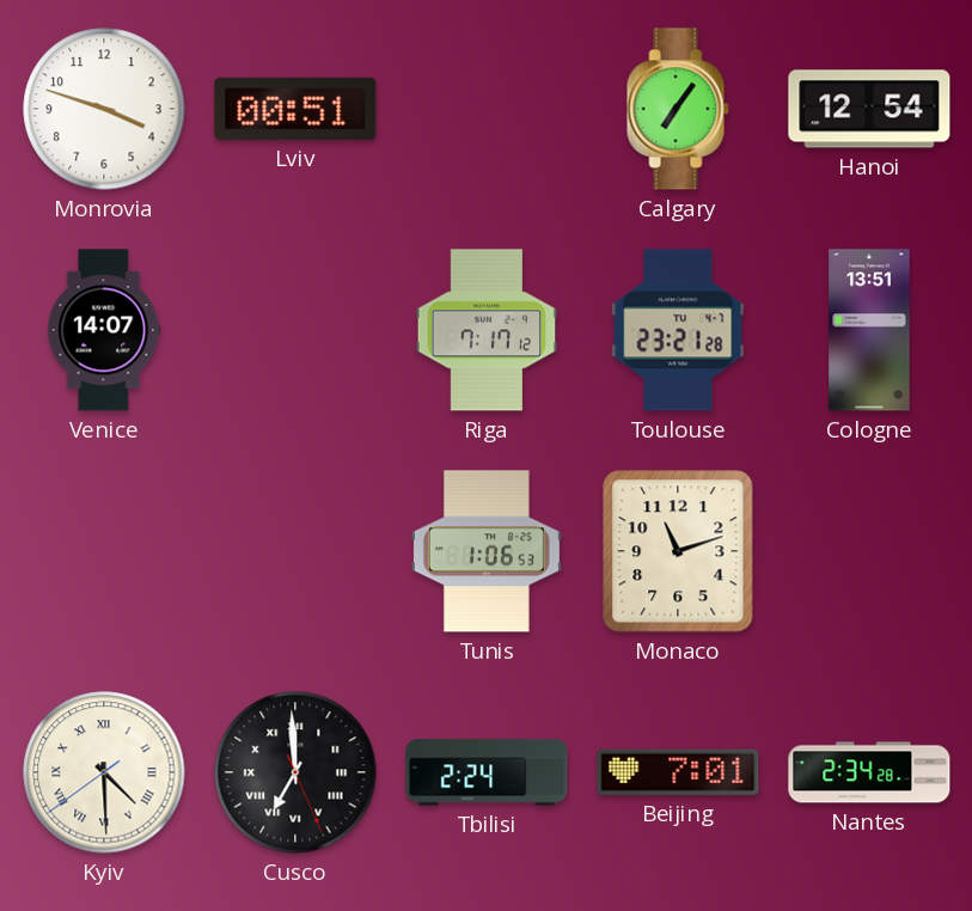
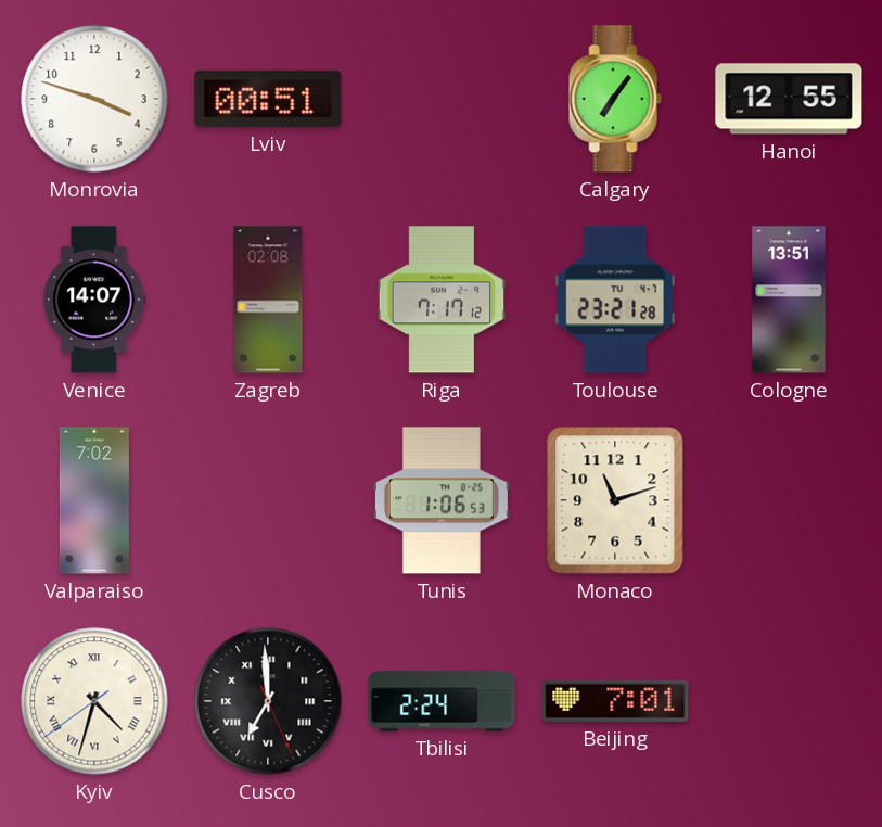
Hanoi: 12:54 -> 12:55 (789, 99)
Zagreb: none -> 02:08 (268, 300)
Valparaiso: none -> 7:02 (94, 500)
Kyiv: 4:29 -> 4:32 (94, 701)
Nantes: 2:34 -> none (869, 772)
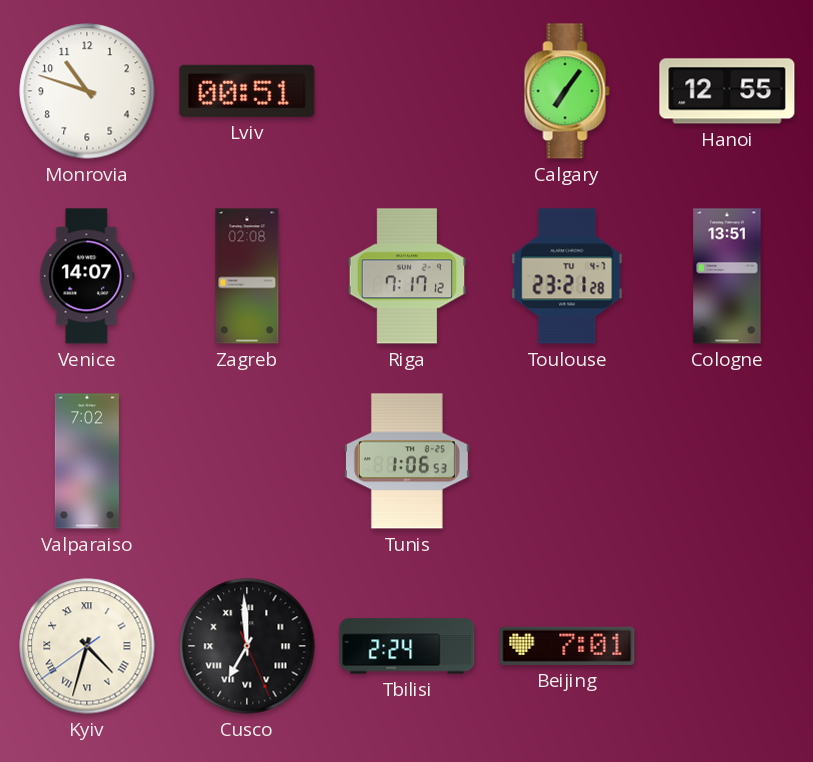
Monrovia: 3:48 -> 10:48 (87, 91)
Monaco: 11:12 -> none (615, 500)
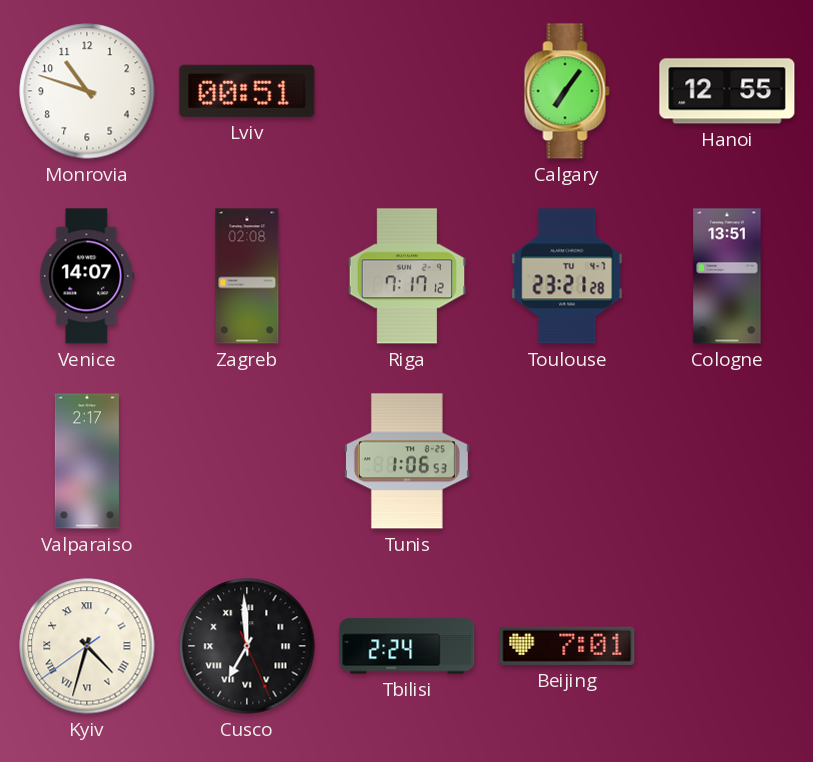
Valparaiso: 7:02 -> 2:17 (87, 461)
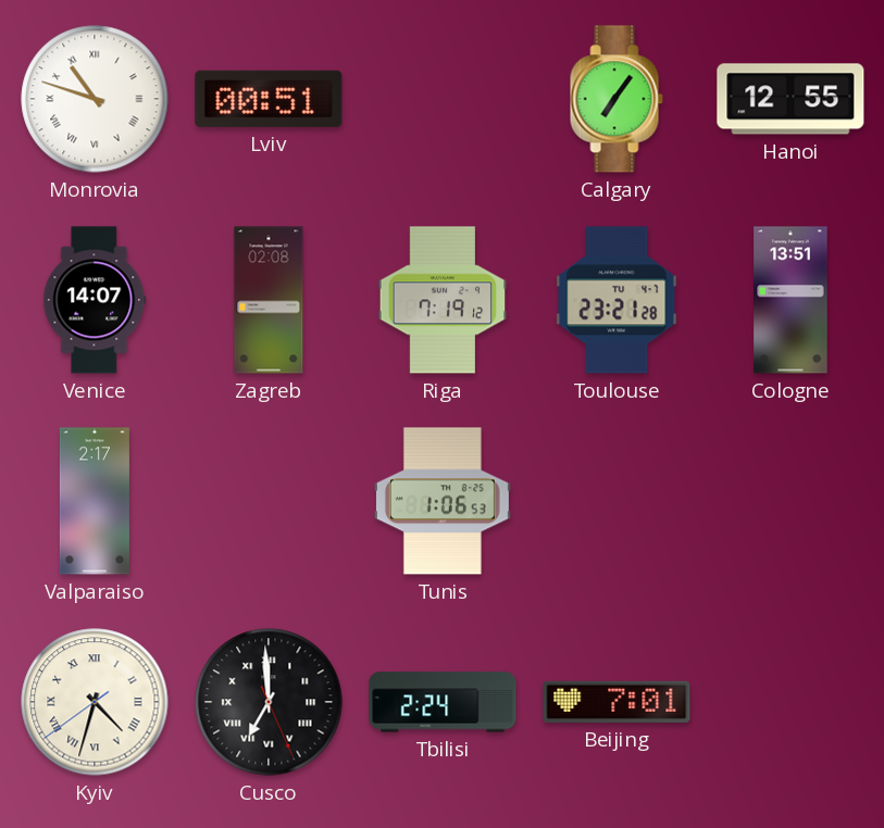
Monrovia numerals: Arabic -> Roman (95, 99)
Riga: 7:17 -> 7:19 (443, 300)
